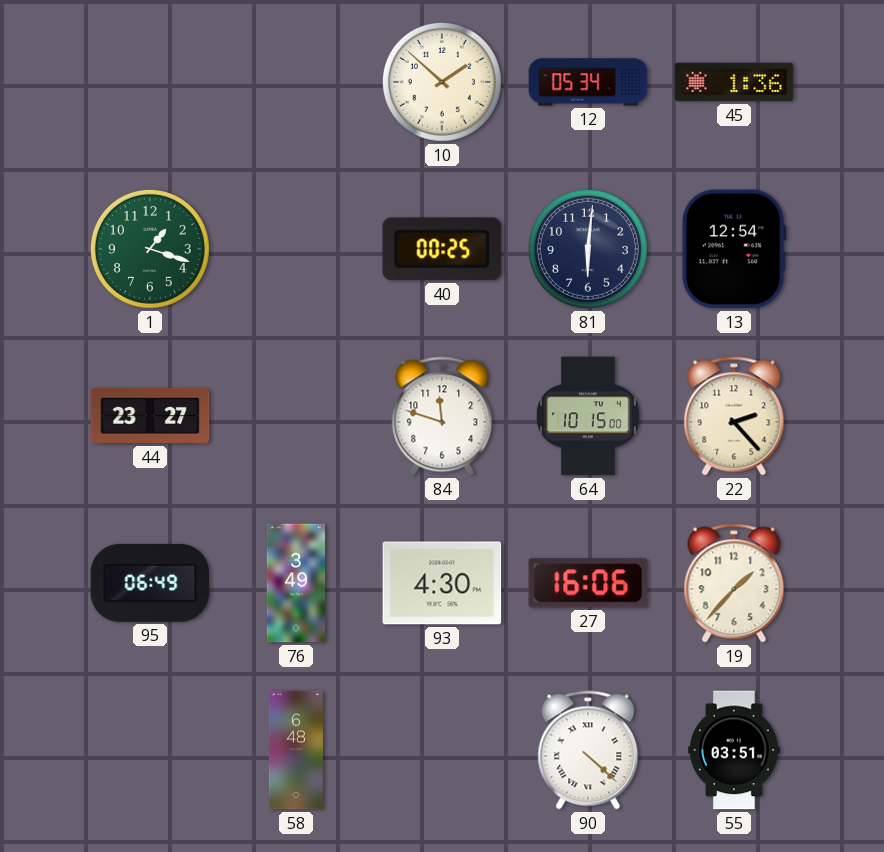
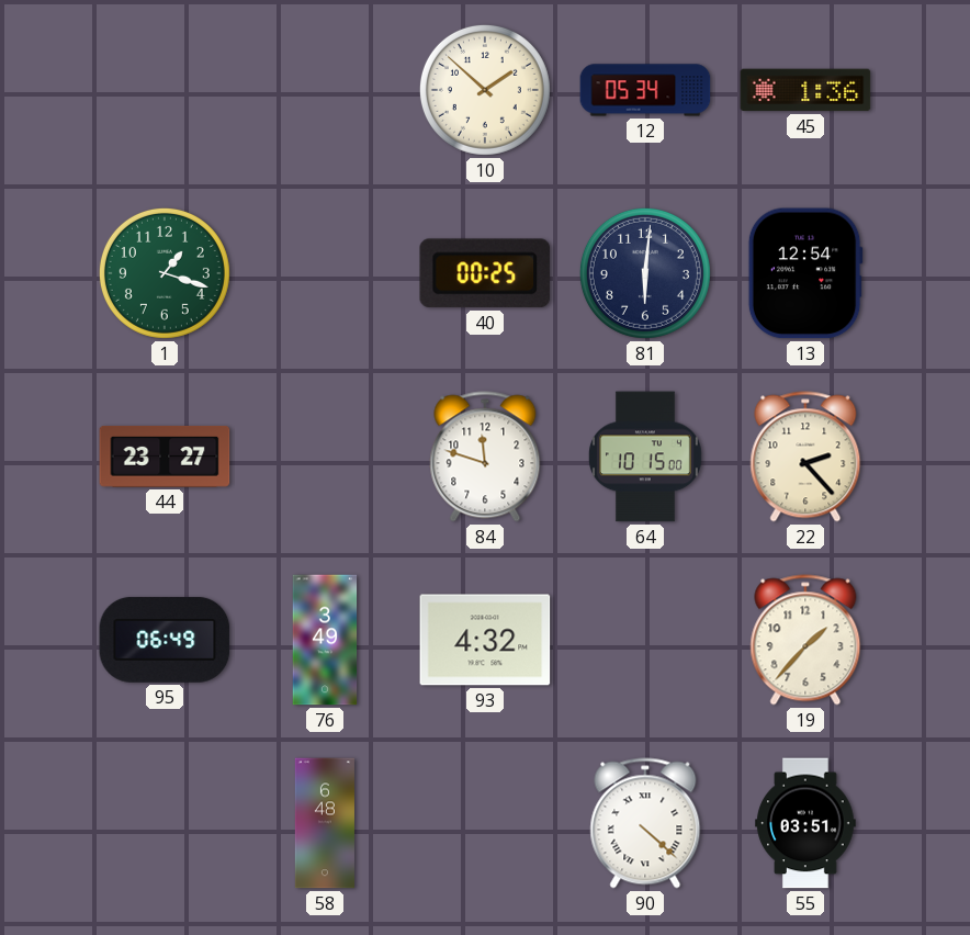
93: 4:30 -> 4:32 (485, 640)
27: 16:06 -> none (588, 583)
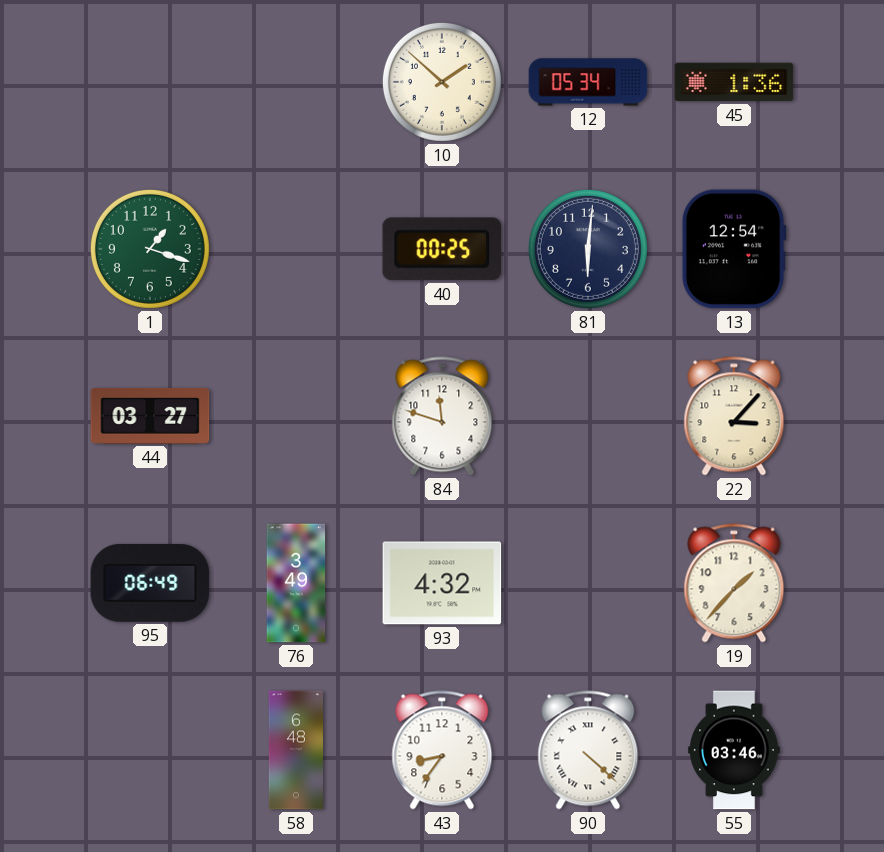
44: 23:27 -> 03:27 (150, 416)
64: 10:15 -> none (645, 457)
22: 2:23 -> 3:07 (734, 416)
43: none -> 8:36 (442, 750)
55: 03:51 -> 03:46 (734, 750)
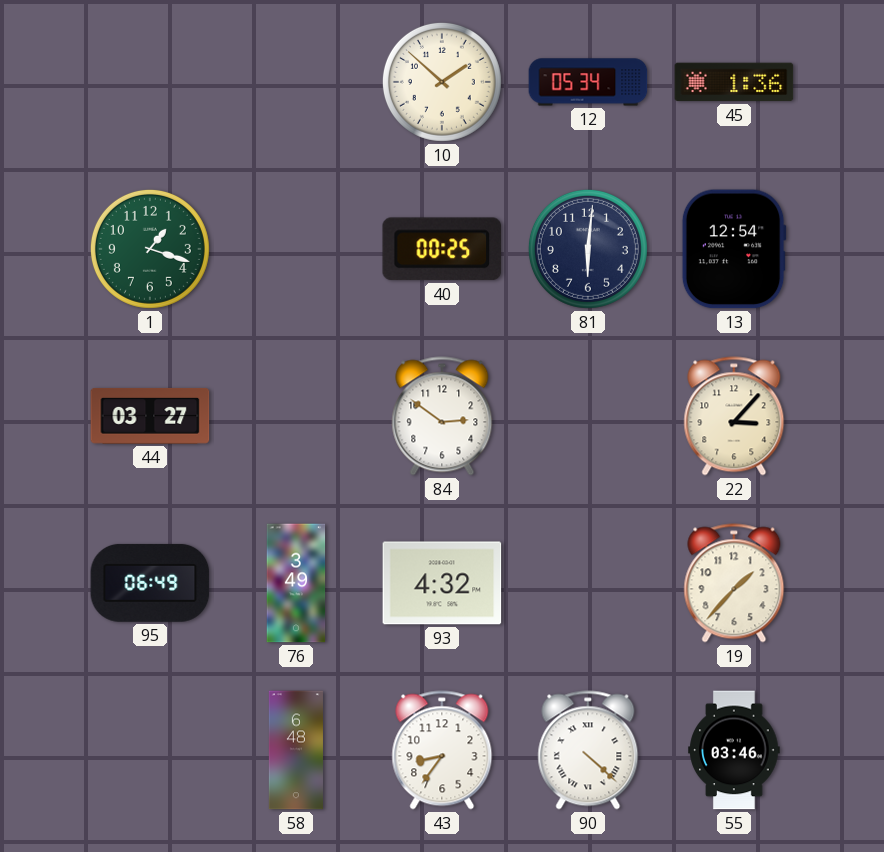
84: 11:48 -> 2:51 (442, 416)
